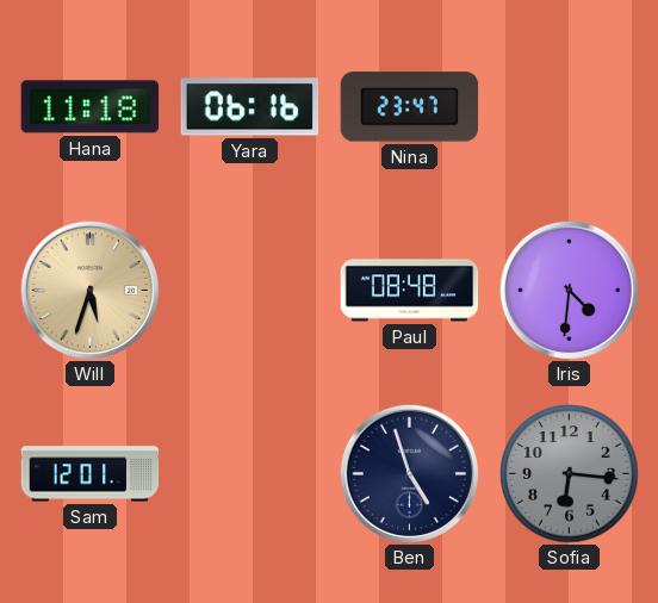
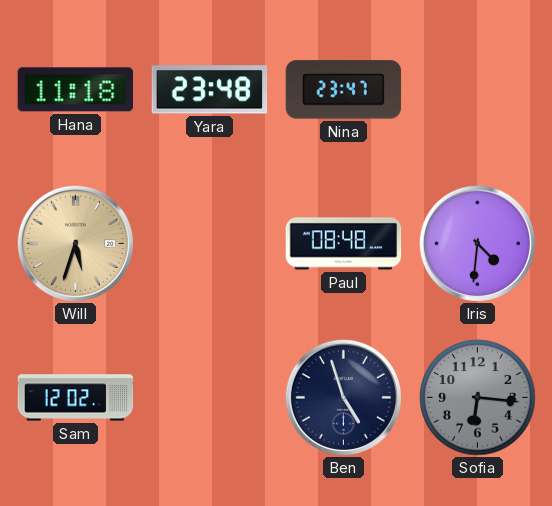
Yara: 06:16 -> 23:48 (210, 90)
Sam: 12:01 -> 12:02 (76, 398)
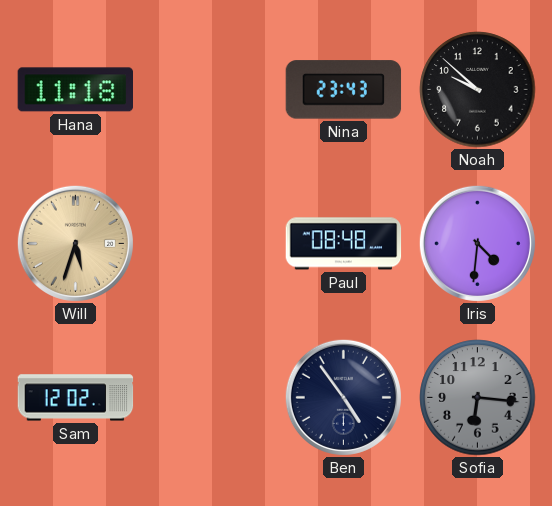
Yara: 23:48 -> none (210, 90)
Nina: 23:47 -> 23:43 (344, 90)
Noah: none -> 9:52 (478, 90)
Ben: 4:57 -> 4:54 (343, 397)
